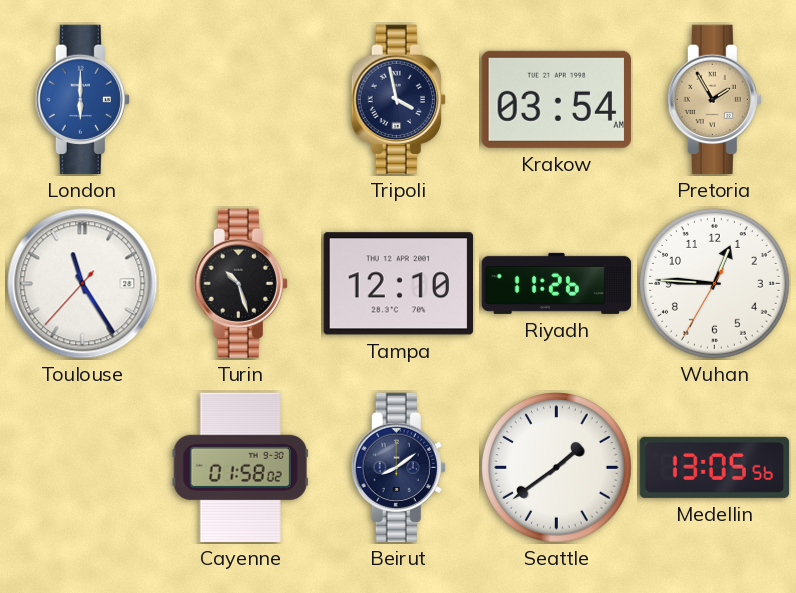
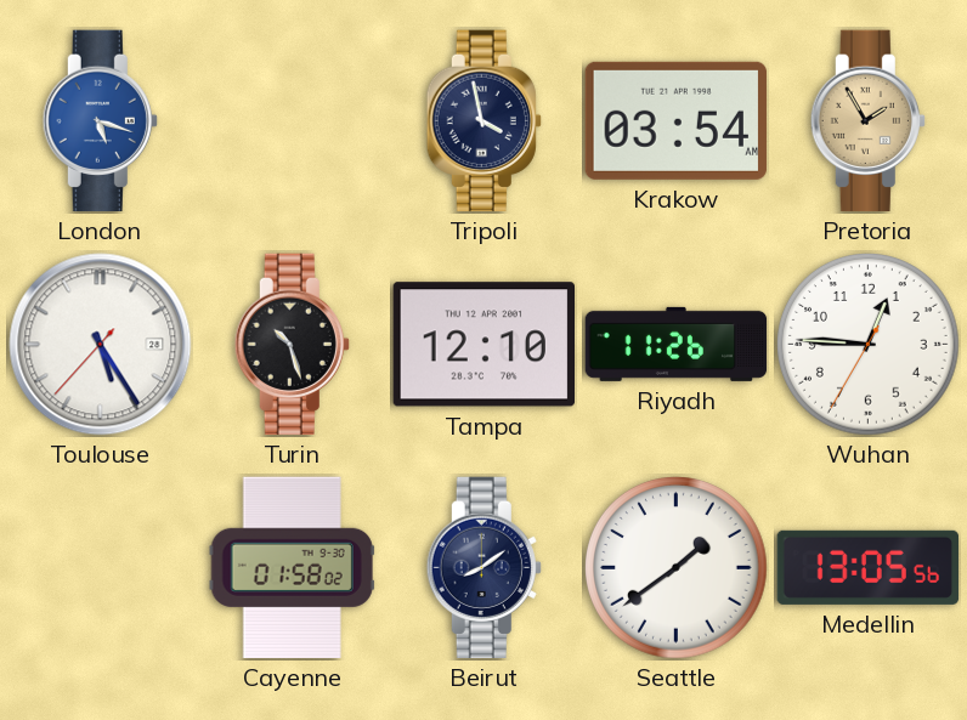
London: 6:00 -> 5:18 (100, 121)
Toulouse: 11:24 -> 5:24 (101, 345)
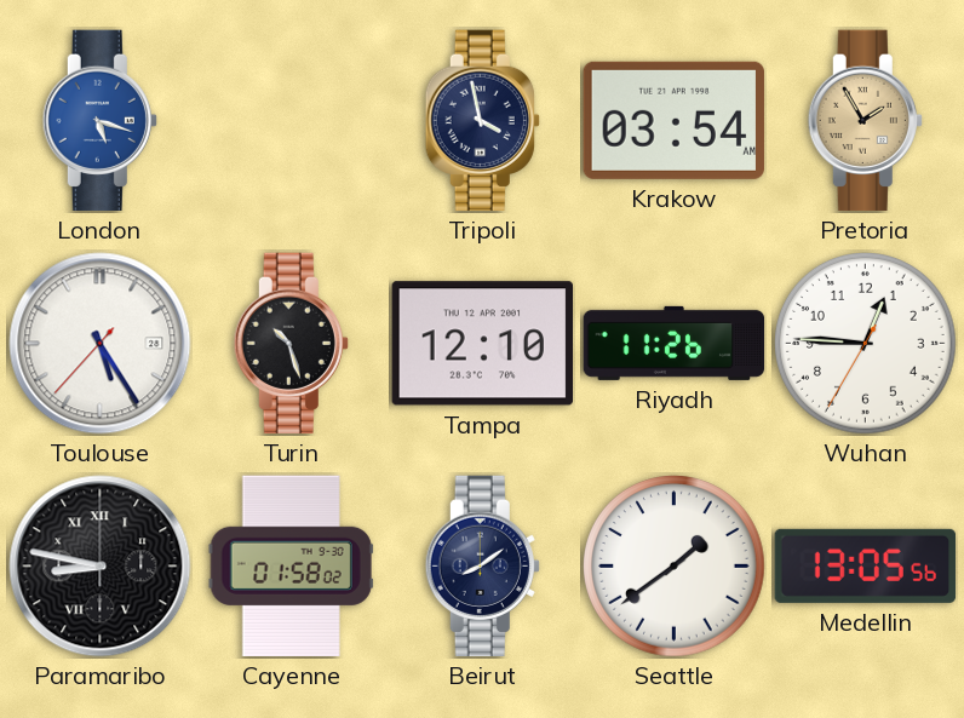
Paramaribo: none -> 8:47 (101, 567)
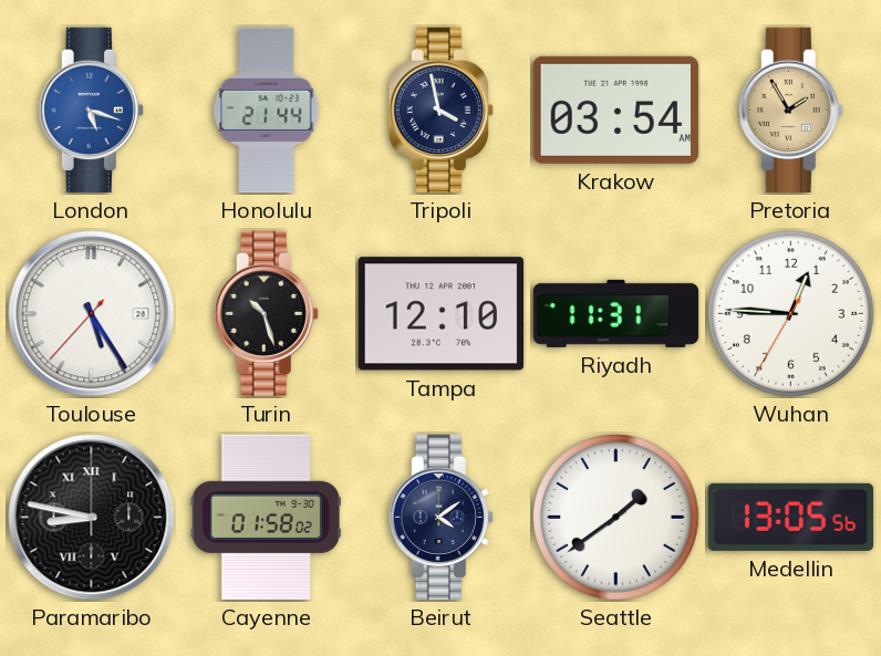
Honolulu: none -> 21:44 (267, 111)
Riyadh: 11:26 -> 11:31 (616, 313)
Beirut: 8:09 -> 4:09 (441, 518)
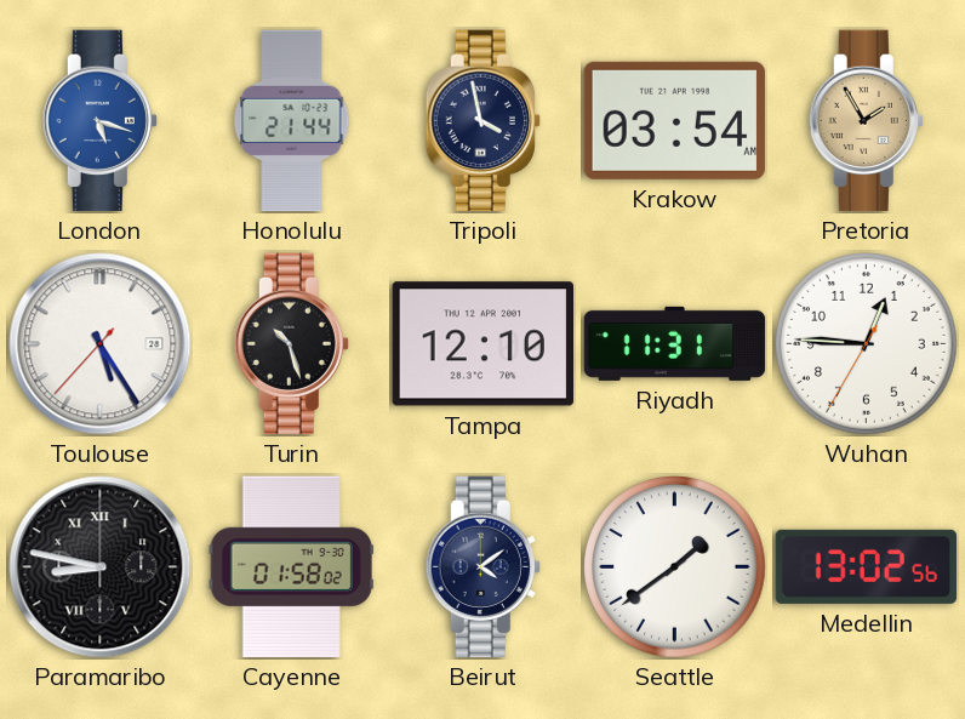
Medellin: 13:05 -> 13:02 (867, 566)
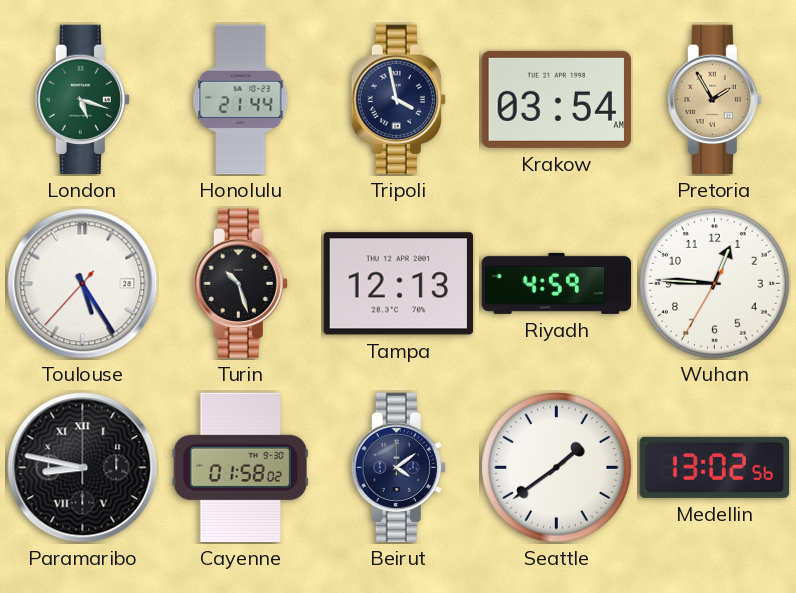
London dial: blue -> green (82, 100)
Tampa: 12:10 -> 12:13 (398, 284)
Riyadh: 11:31 -> 4:59 (557, 283)
